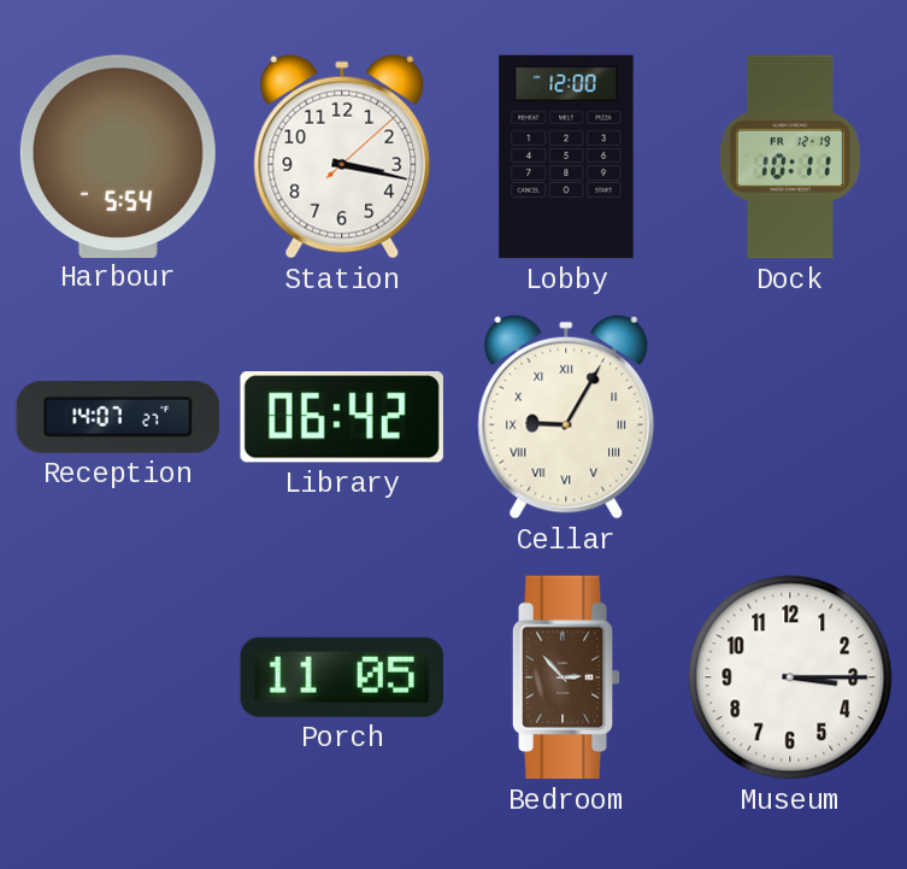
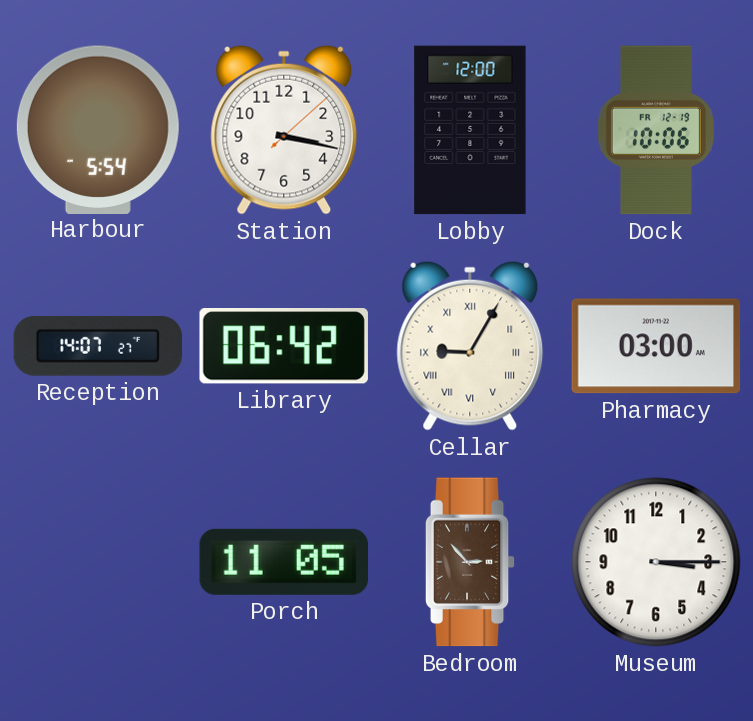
Dock: 10:11 -> 10:06 (656, 130)
Pharmacy: none -> 03:00 (656, 346)
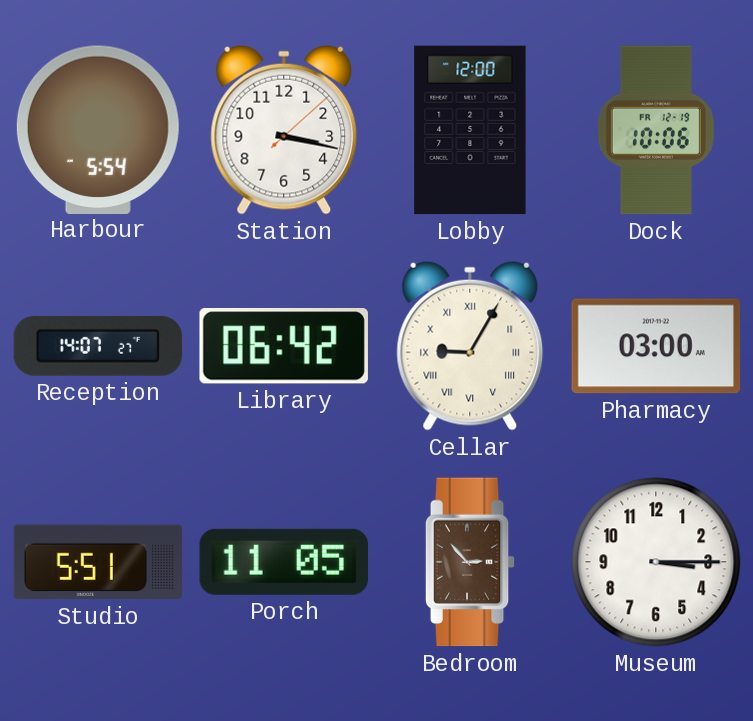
Studio: none -> 5:51 (98, 562)
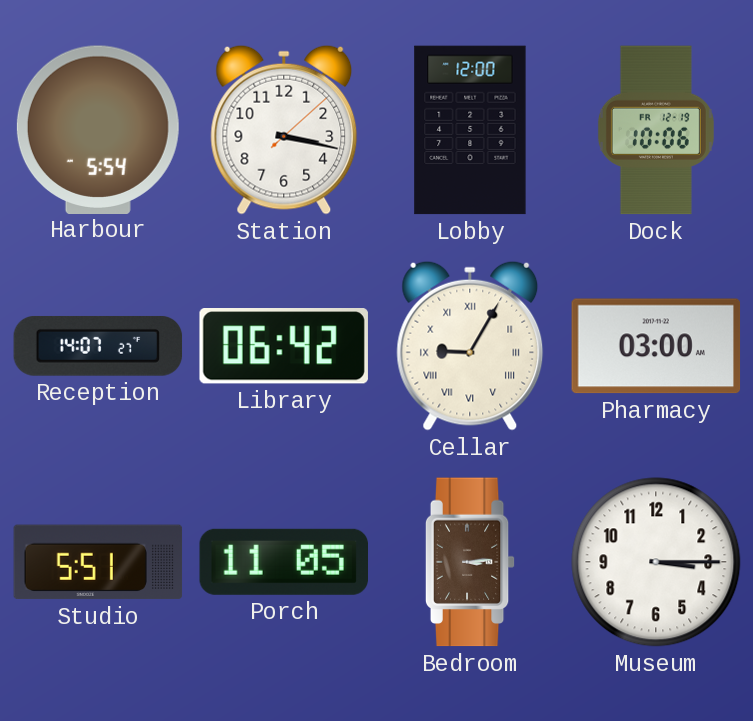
Bedroom: 2:53 -> 3:14 (470, 562)
